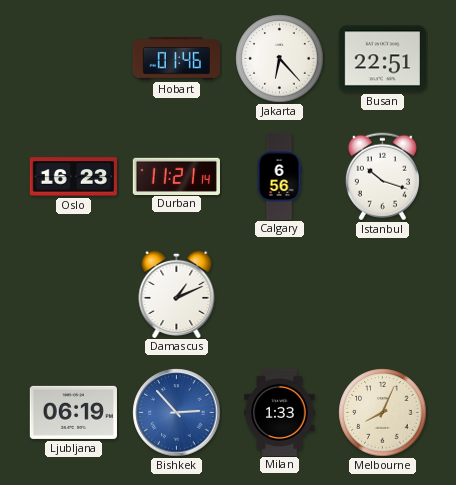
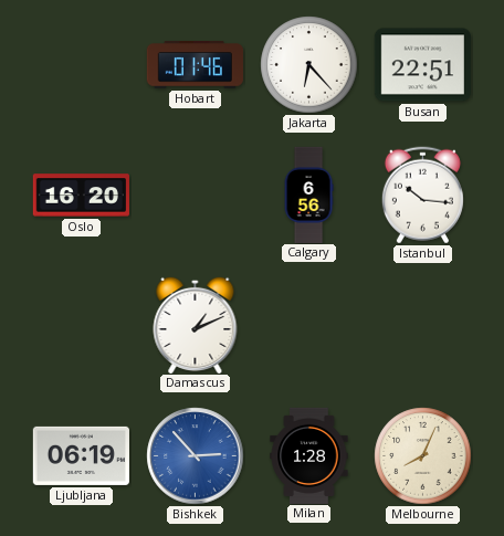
Oslo: 16:23 -> 16:20 (81, 196)
Durban: 11:21 -> none (176, 176)
Istanbul: 10:18 -> 10:16 (422, 196)
Milan: 1:33 -> 1:28 (309, 455)
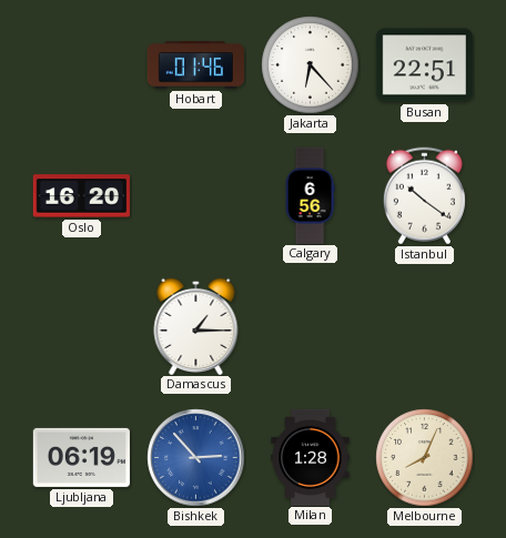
Istanbul: 10:16 -> 10:21 (424, 196)
Damascus: 1:11 -> 1:15 (196, 325)
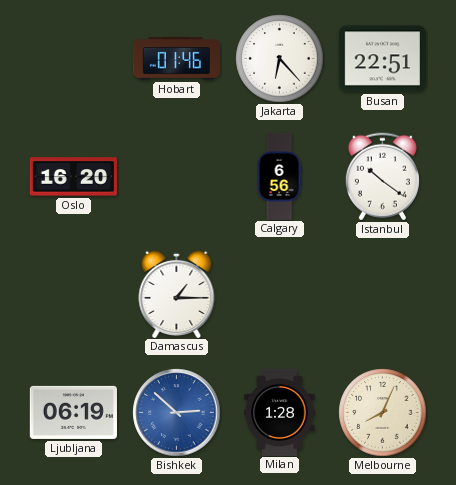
Bishkek: 2:53 -> 2:52 (177, 413)
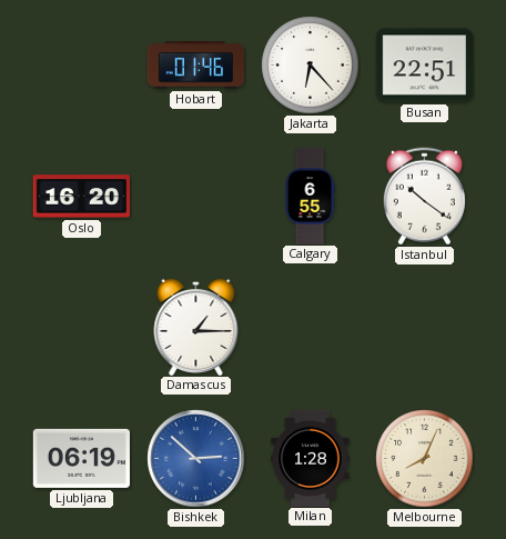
Calgary: 6:56 -> 6:55 (310, 196)
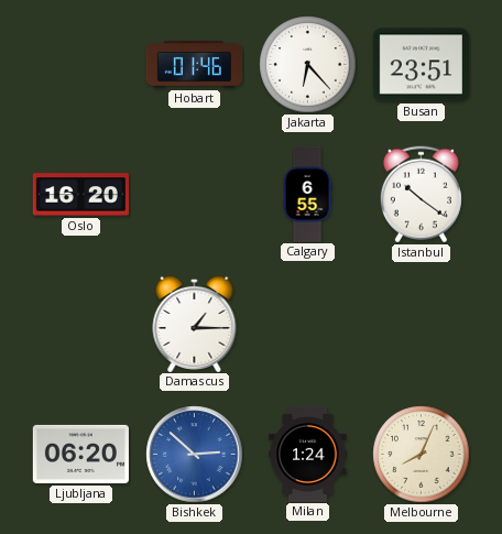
Busan: 22:51 -> 23:51 (421, 65)
Ljubljana: 06:19 -> 06:20 (80, 454)
Milan: 1:28 -> 1:24 (308, 454)
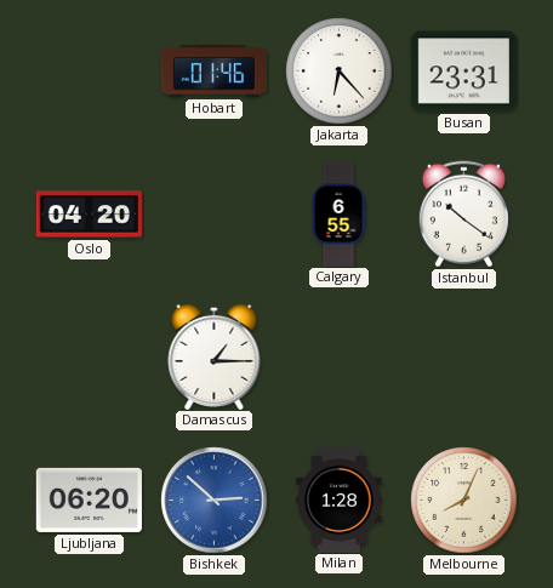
Busan: 23:51 -> 23:31 (463, 72)
Oslo: 16:20 -> 04:20 (89, 215)
Milan: 1:24 -> 1:28 (340, 499)
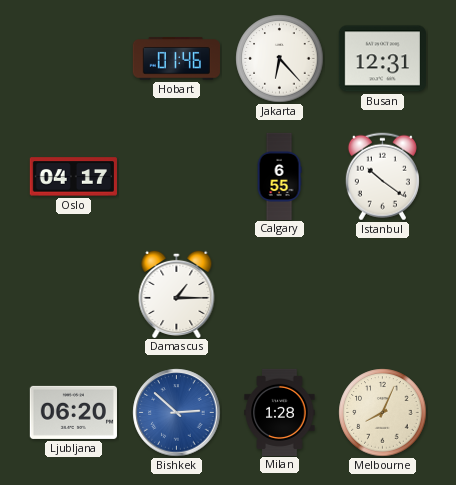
Busan: 23:31 -> 12:31 (382, 59)
Oslo: 04:20 -> 04:17 (73, 177)
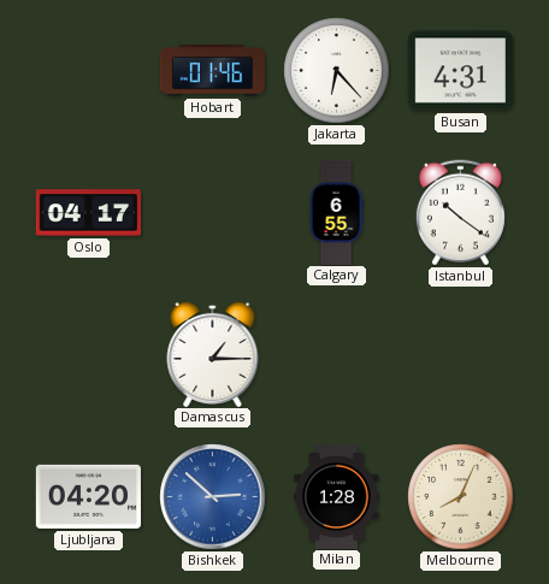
Busan: 12:31 -> 4:31 (460, 71)
Ljubljana: 06:20 -> 04:20 (88, 496)
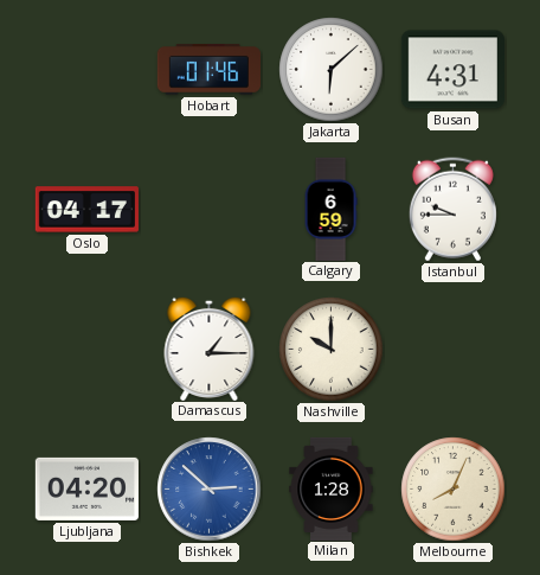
Jakarta: 6:23 -> 6:08 (332, 70)
Calgary: 6:55 -> 6:59 (330, 209)
Istanbul: 10:21 -> 9:45 (452, 210)
Nashville: none -> 10:00 (332, 350)
